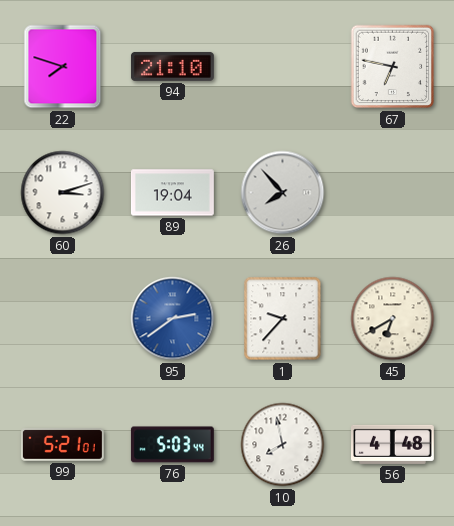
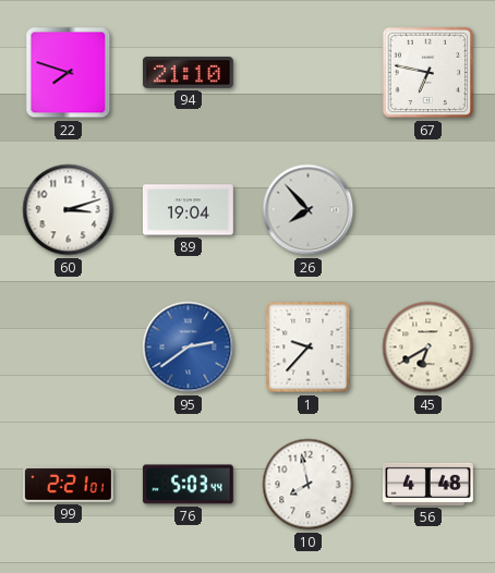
99: 5:21 -> 2:21 (69, 485)
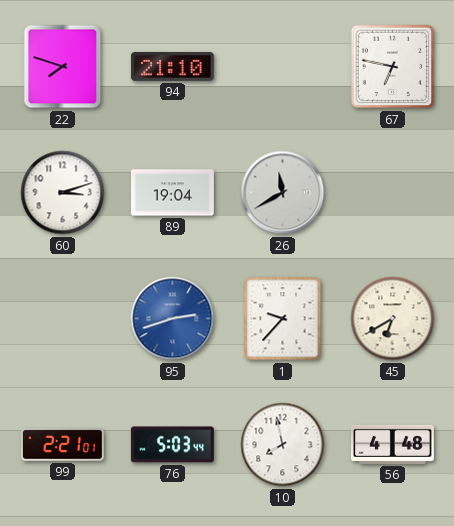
26: 7:53 -> 11:40 (283, 193)
95: 2:39 -> 2:42 (173, 319)
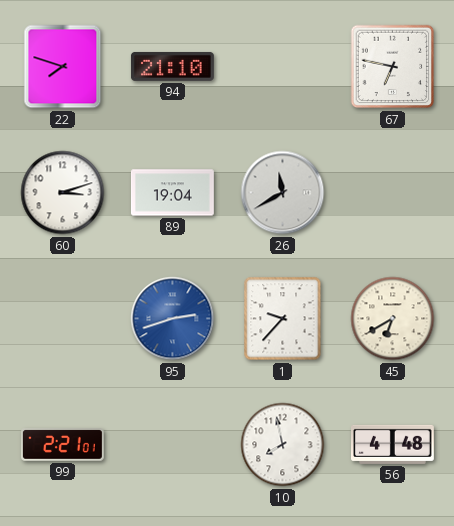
76: 5:03 -> none (172, 445)
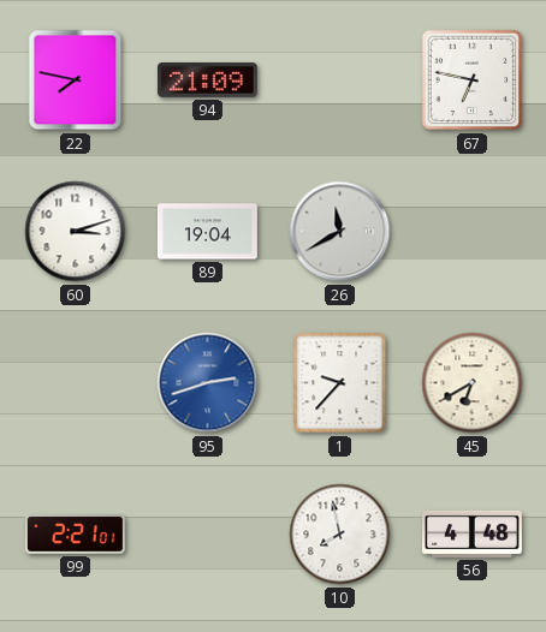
22: 7:48 -> 7:47 (76, 81)
94: 21:10 -> 21:09 (207, 79)
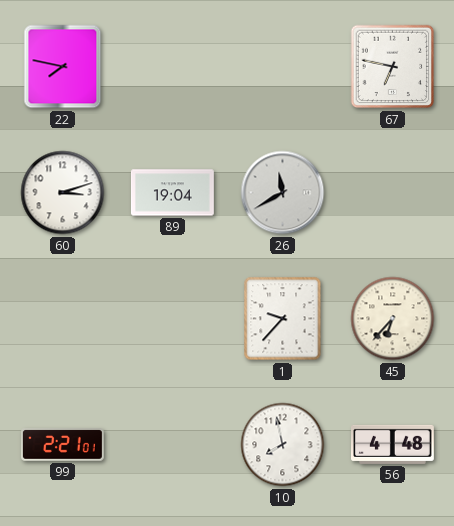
94: 21:09 -> none (207, 79)
95: 2:42 -> none (208, 383)
45: 6:40 -> 6:37 (393, 319)
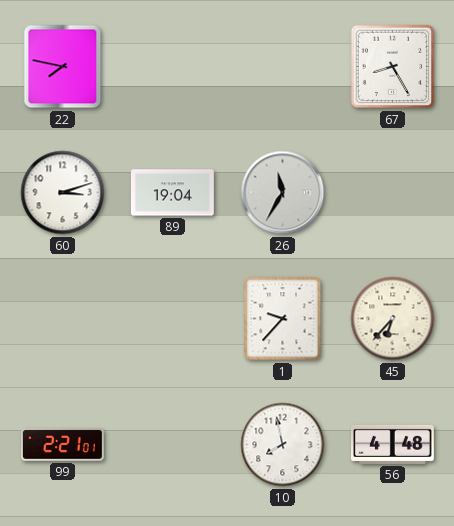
67: 6:47 -> 8:25 (393, 67)
26: 11:40 -> 11:35 (283, 193)
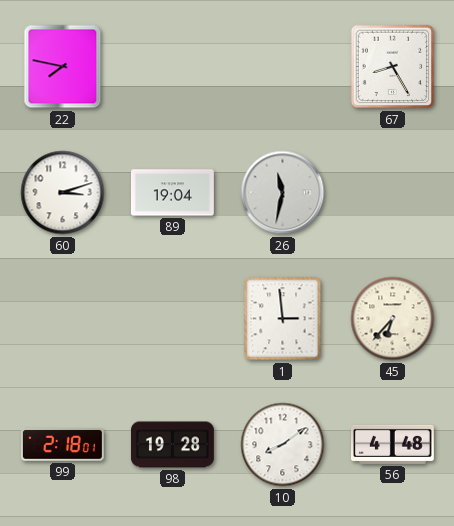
26: 11:35 -> 11:32 (283, 193)
1: 9:37 -> 2:59 (283, 319)
99: 2:21 -> 2:18 (63, 445)
98: none -> 19:28 (173, 445)
10: 7:58 -> 8:09 (283, 445)
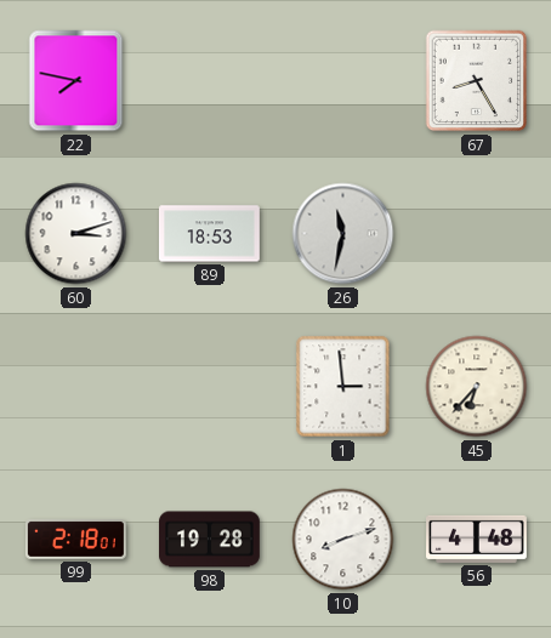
89: 19:04 -> 18:53 (210, 234)
10: 8:09 -> 8:12 (343, 540)
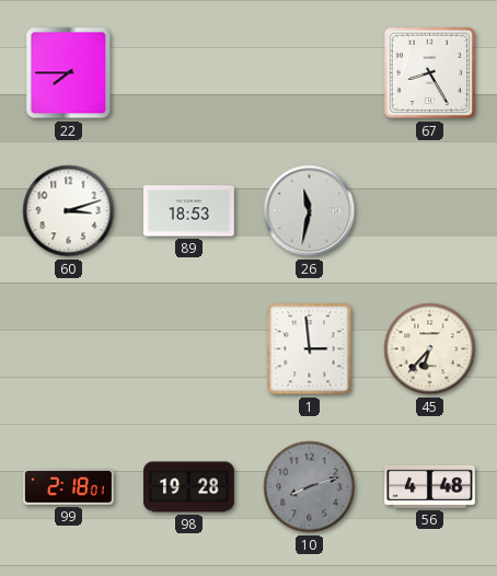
22: 7:47 -> 7:45 (69, 73)
10 dial: white -> grey (310, 487)
